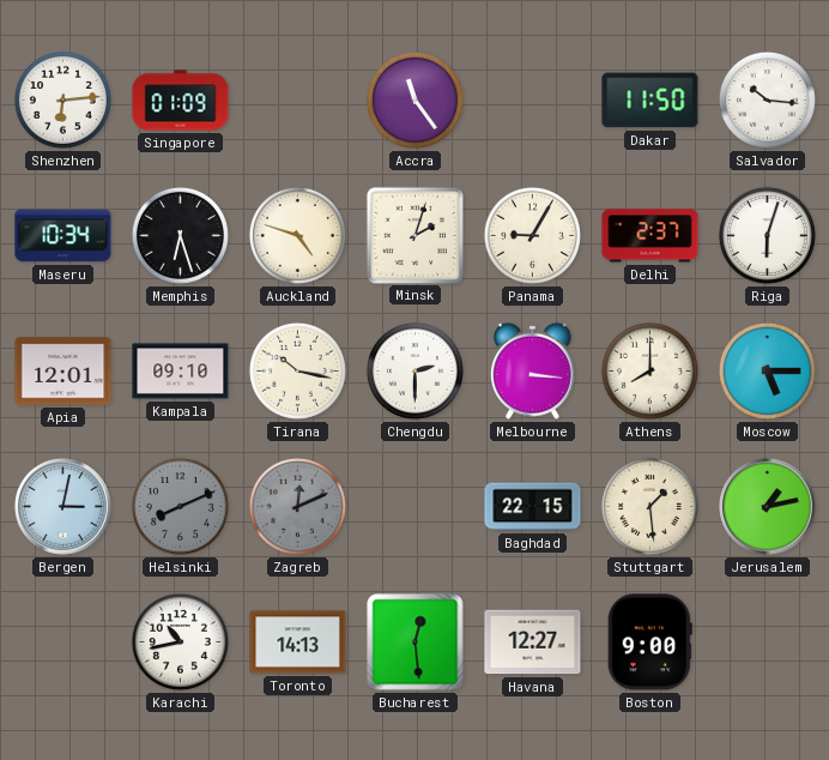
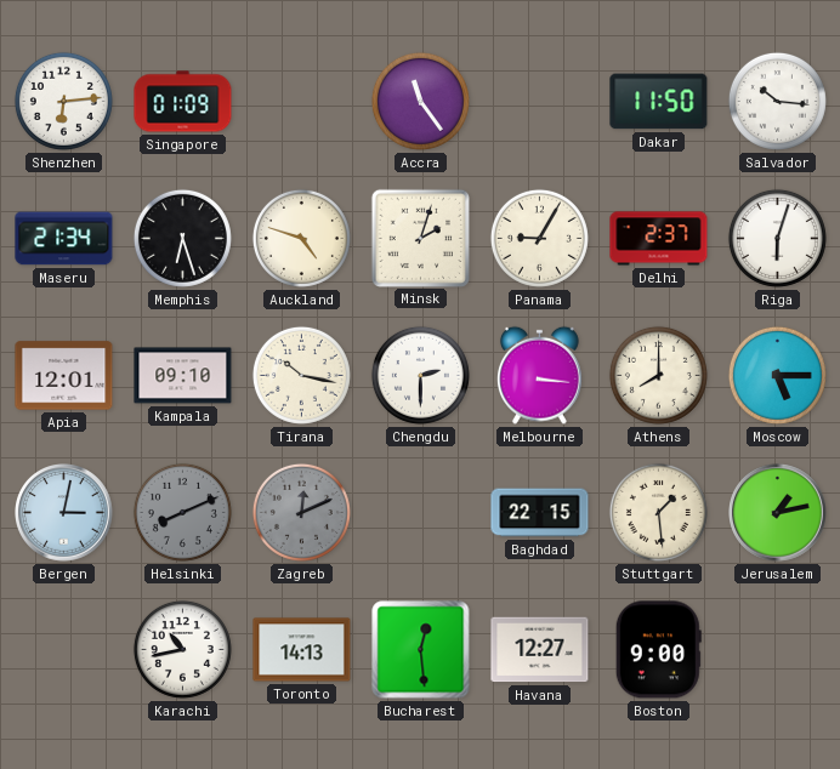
Maseru: 10:34 -> 21:34 (64, 239)
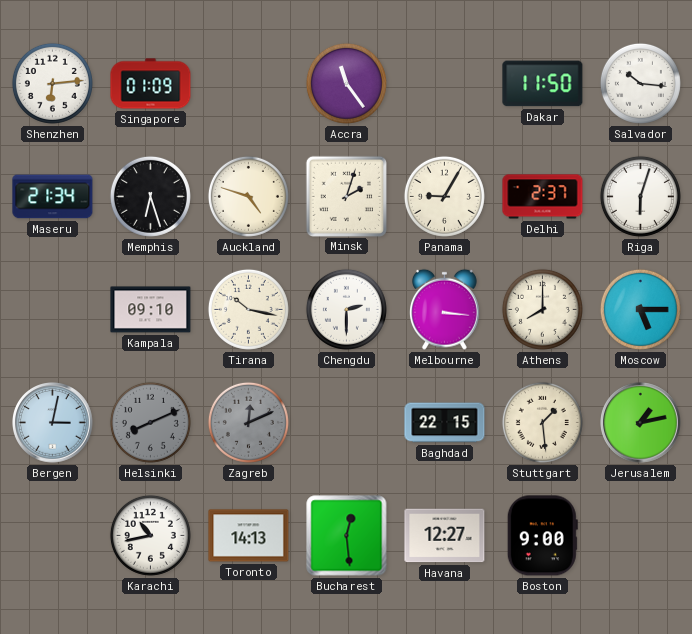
Apia: 12:01 -> none (64, 376)
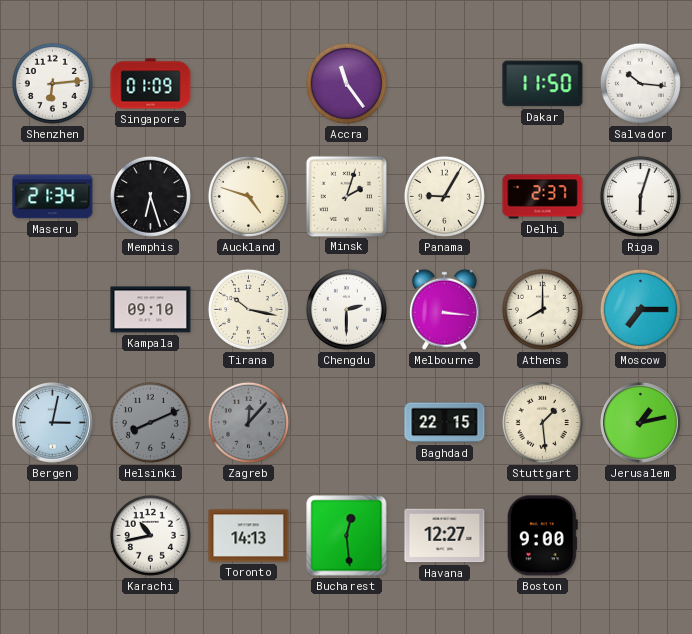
Moscow: 5:15 -> 7:15 (640, 309)
Zagreb: 12:11 -> 12:07 (248, 422)
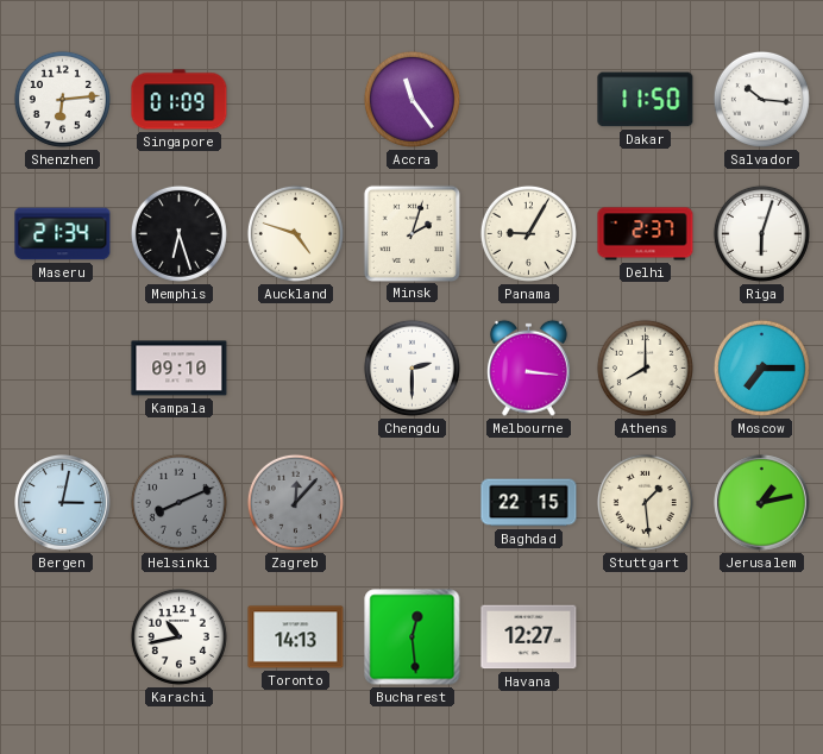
Tirana: 10:17 -> none (248, 309)
Boston: 9:00 -> none (542, 536)
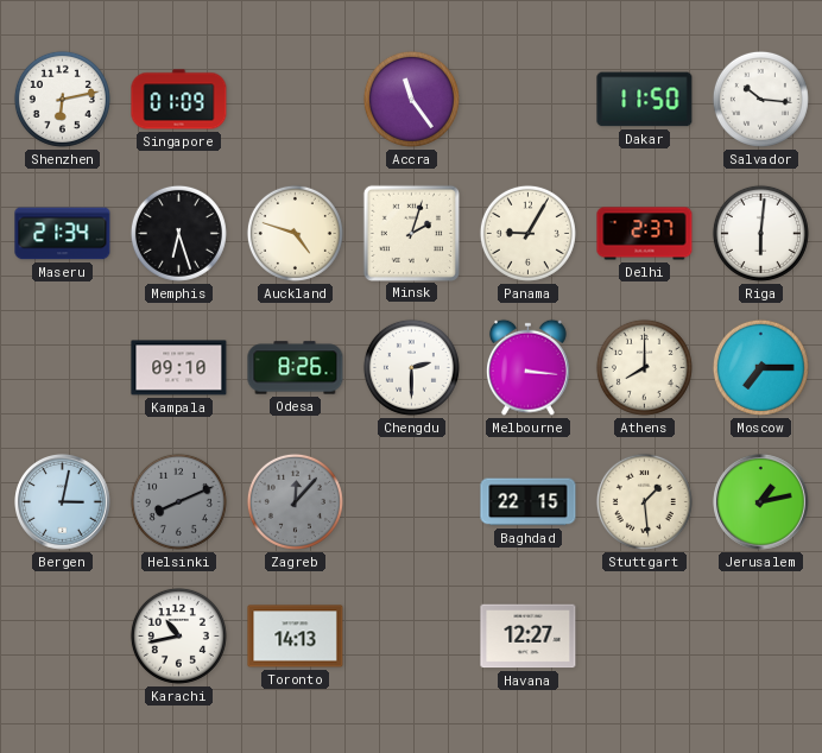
Shenzhen: 6:14 -> 6:13 (62, 99)
Riga: 6:03 -> 6:01 (760, 233)
Odesa: none -> 8:26 (296, 368)
Bucharest: 12:29 -> none (413, 637)
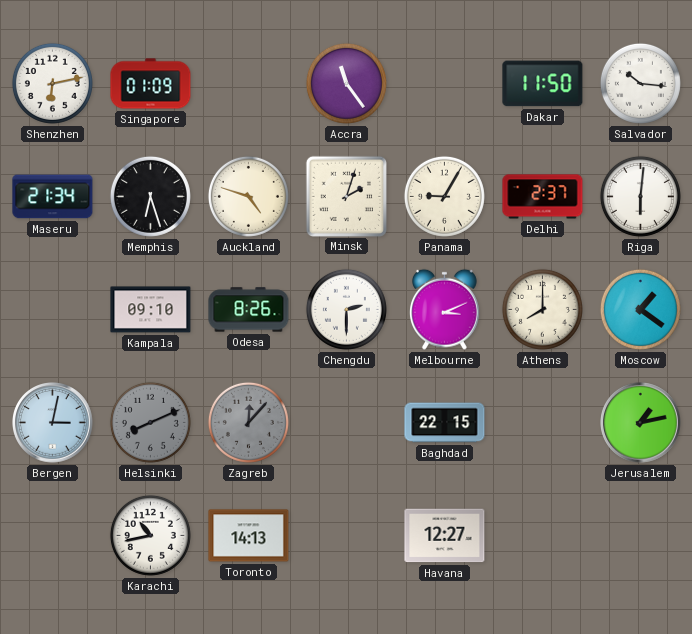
Melbourne: 3:16 -> 3:11 (444, 309)
Moscow: 7:15 -> 1:21 (640, 309)
Stuttgart: 1:29 -> none (644, 501)
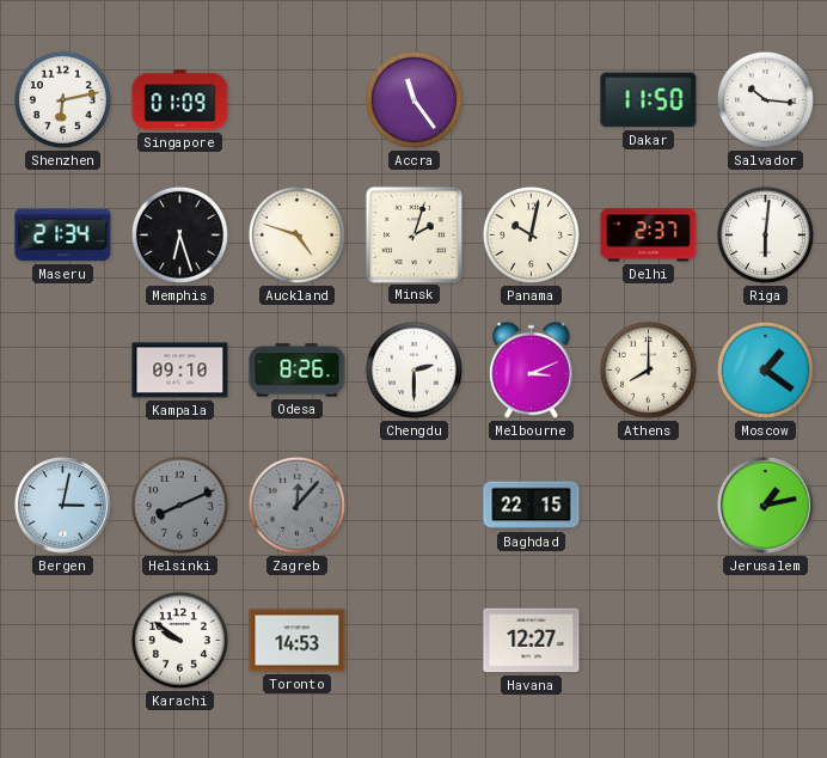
Panama: 9:05 -> 10:02 (531, 234)
Karachi: 10:43 -> 9:51 (179, 640)
Toronto: 14:13 -> 14:53 (298, 641)
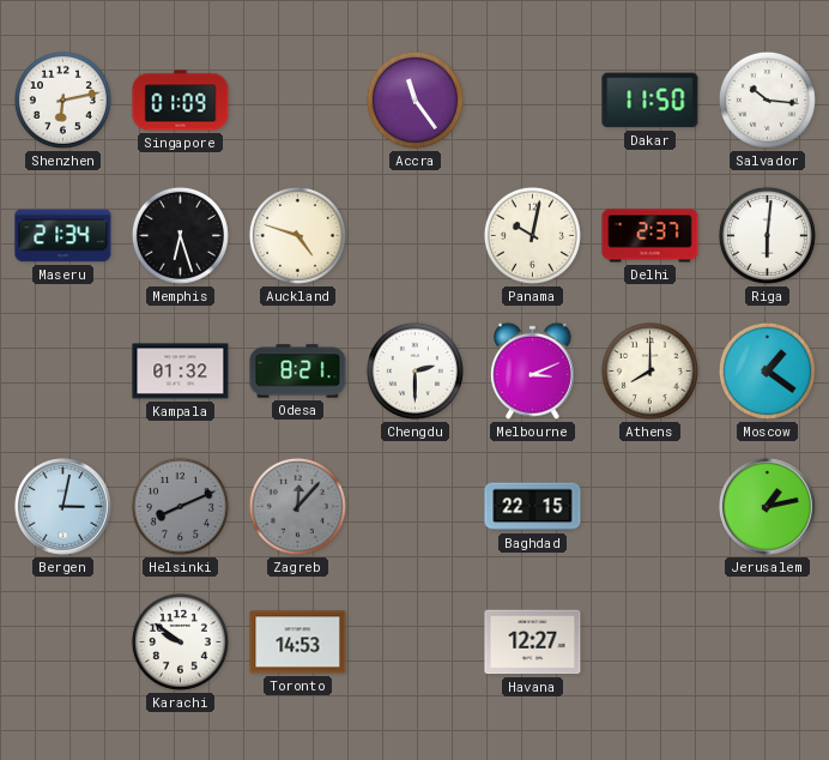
Minsk: 2:03 -> none (413, 234)
Kampala: 09:10 -> 01:32 (181, 372)
Odesa: 8:26 -> 8:21 (298, 372)
